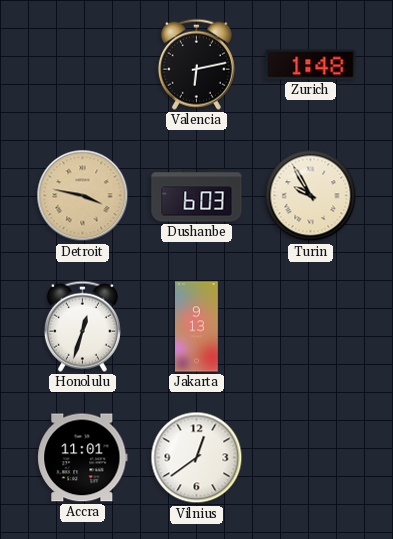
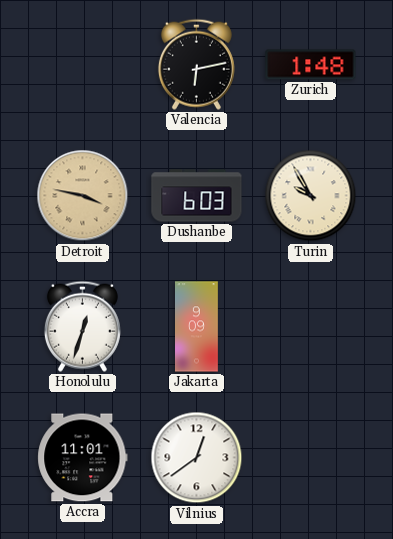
Jakarta: 9:13 -> 9:09 (197, 327)
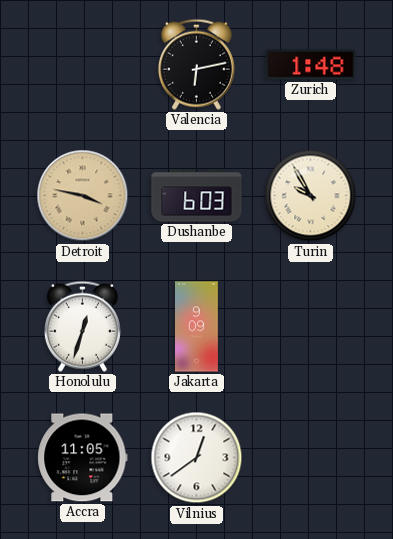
Accra: 11:01 -> 11:05 (83, 458)
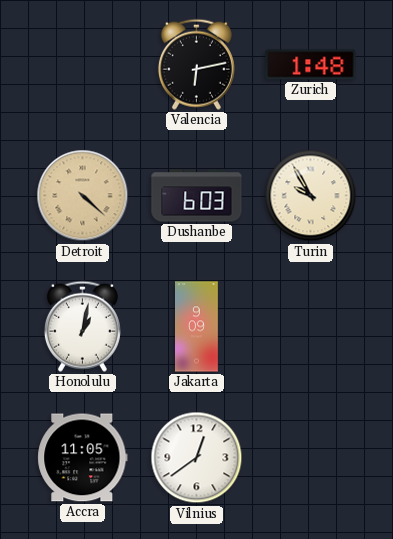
Detroit: 3:47 -> 4:22 (83, 196)
Honolulu: 12:33 -> 1:02 (82, 326)
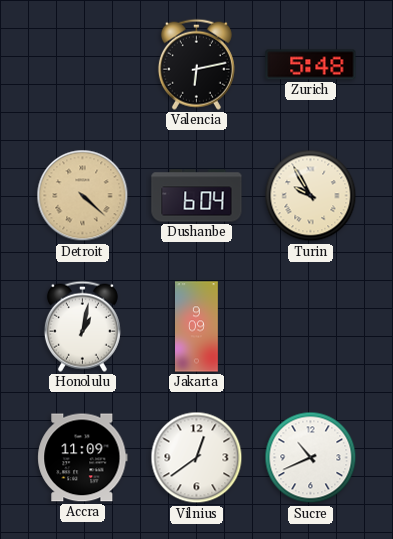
Zurich: 1:48 -> 5:48 (311, 65)
Dushanbe: 6:03 -> 6:04 (197, 196)
Accra: 11:05 -> 11:09 (83, 458)
Sucre: none -> 10:41 (311, 458)
